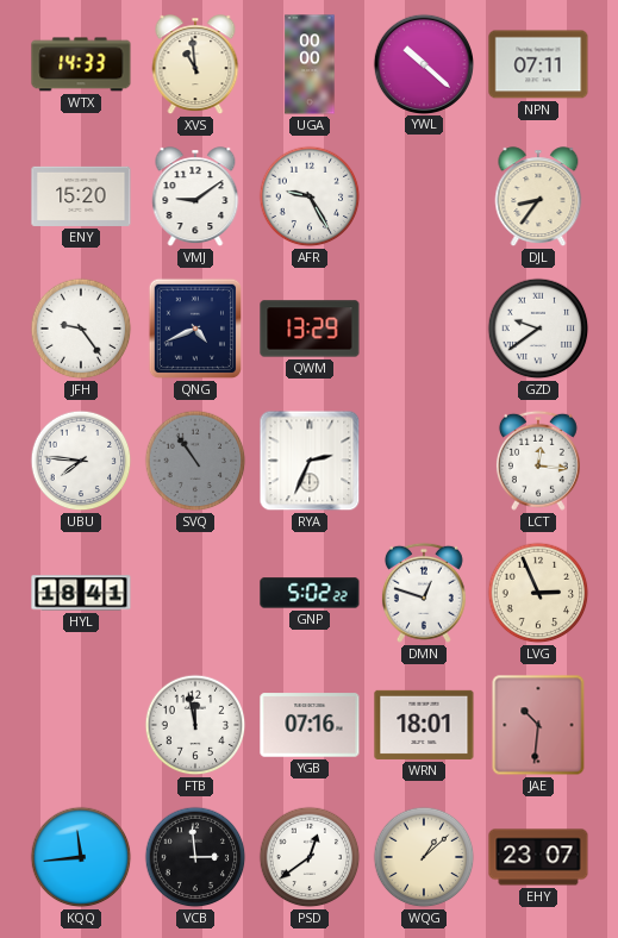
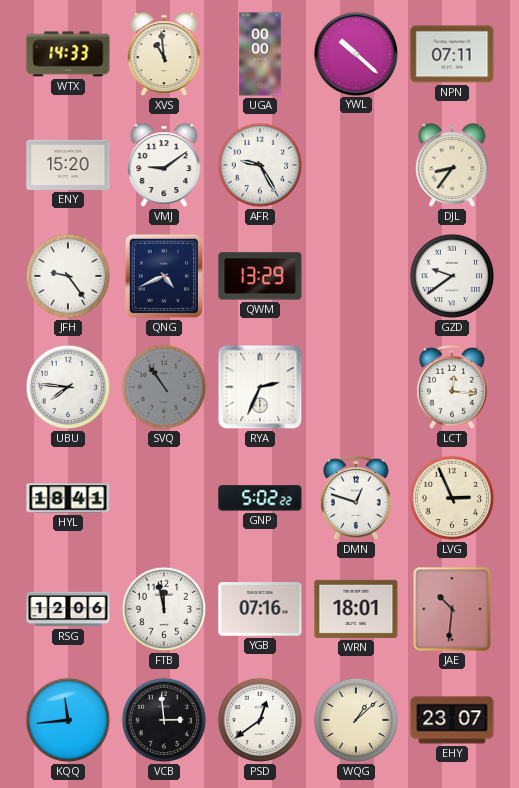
RSG: none -> 12:06 (68, 609)
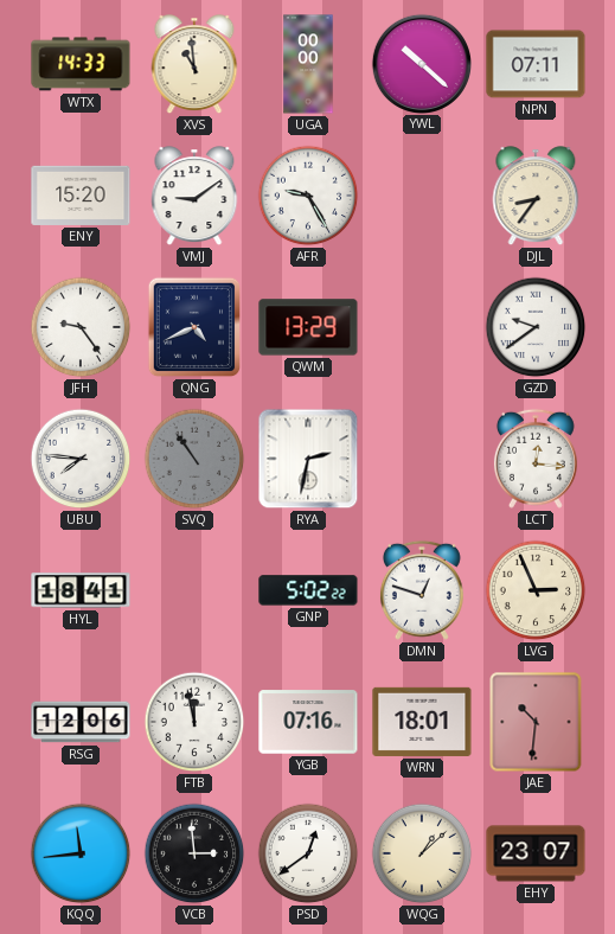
RYA: 2:34 -> 2:32 (308, 459)
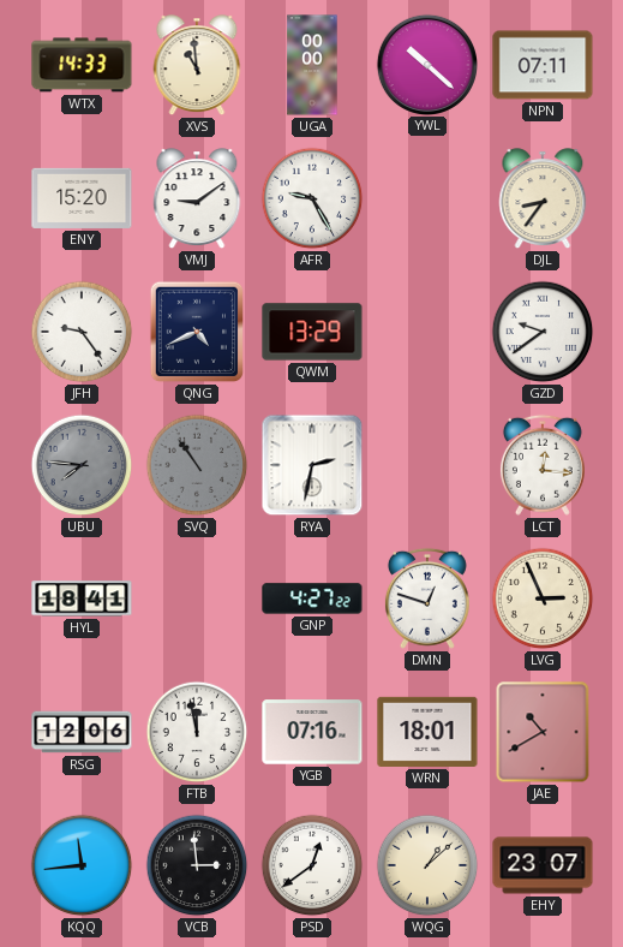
UBU dial: white -> grey (82, 465)
GNP: 5:02 -> 4:27 (312, 598)
JAE: 10:31 -> 10:40 (543, 732)
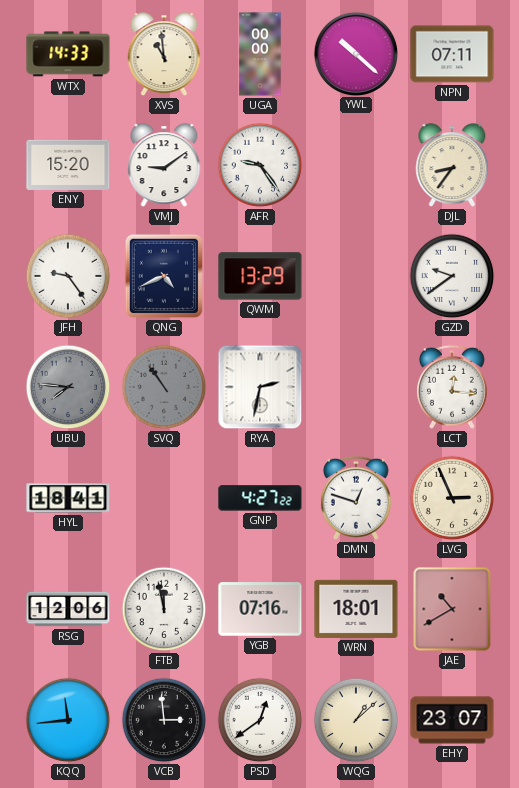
AFR: 9:25 -> 9:24 (260, 165)
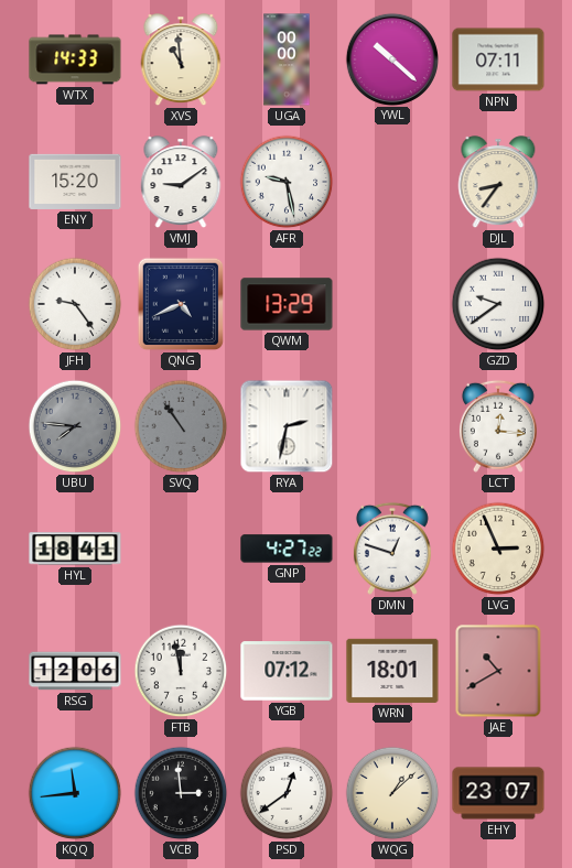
AFR: 9:24 -> 9:28 (287, 182)
YGB: 07:16 -> 07:12 (287, 671)
